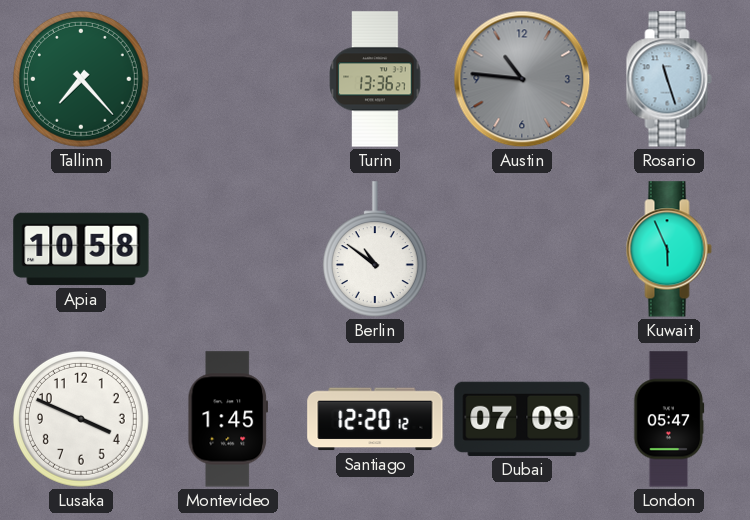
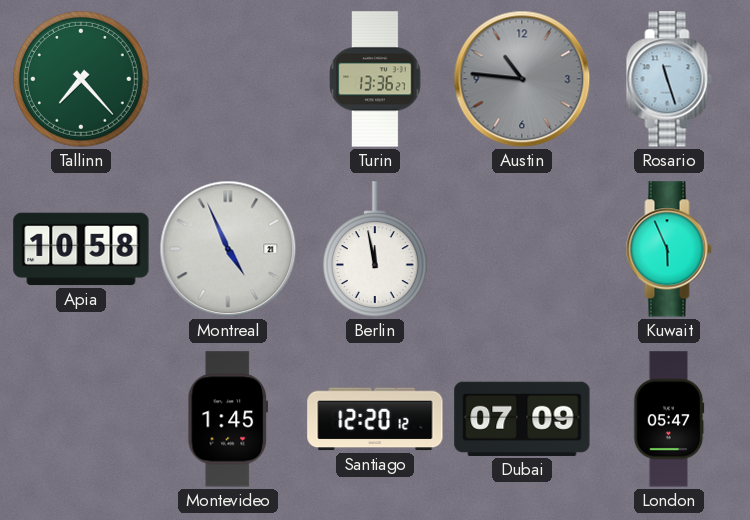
Montreal: none -> 4:56 (228, 249)
Berlin: 10:51 -> 11:58 (375, 249)
Lusaka: 3:49 -> none (81, 419)
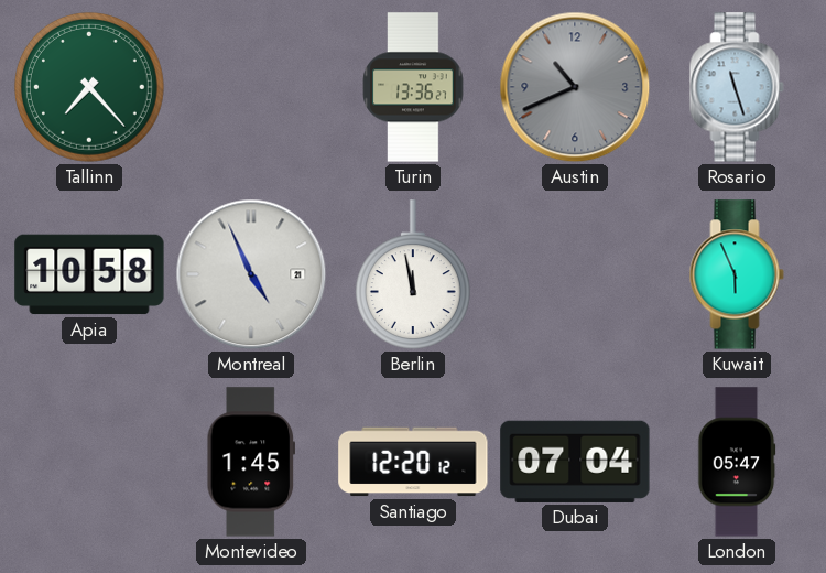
Austin: 10:46 -> 10:41 (575, 87)
Dubai: 07:09 -> 07:04 (575, 462)
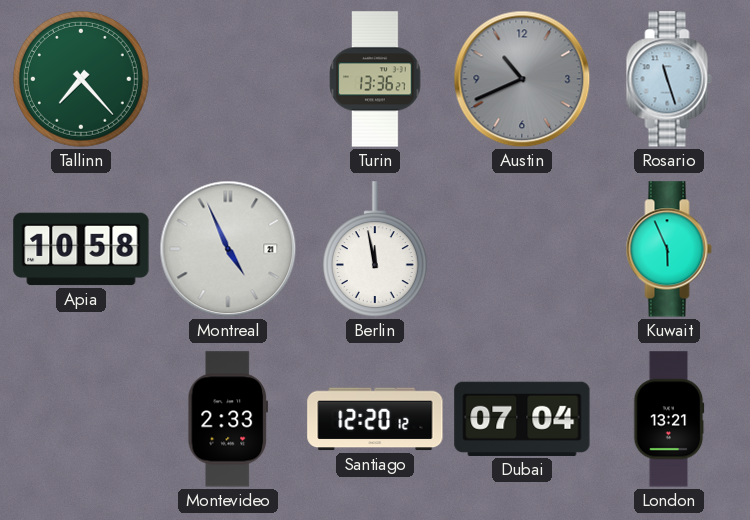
Montevideo: 1:45 -> 2:33 (227, 419)
London: 05:47 -> 13:21 (669, 419)
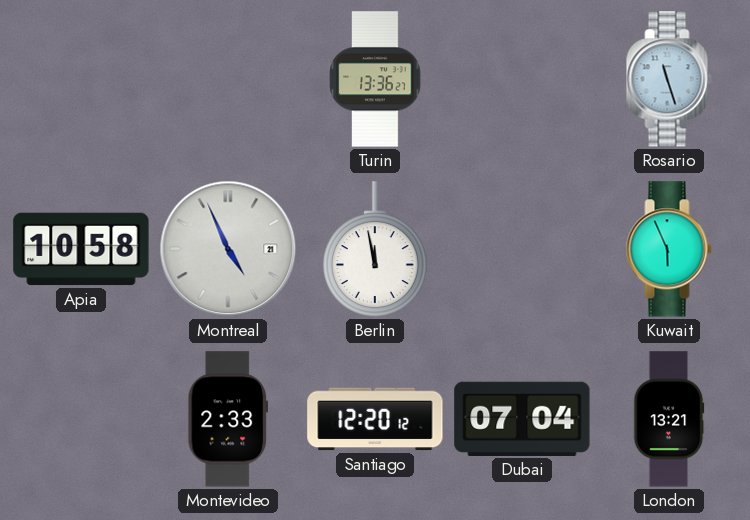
Tallinn: 7:23 -> none (81, 79)
Austin: 10:41 -> none (522, 79)
